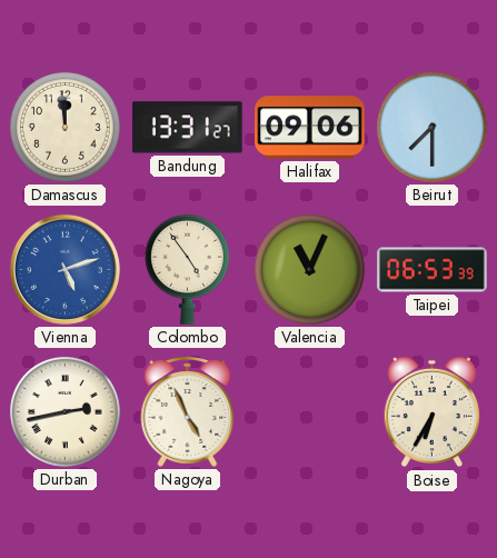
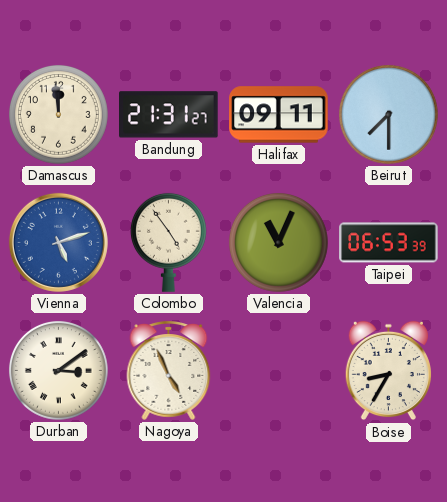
Bandung: 13:31 -> 21:31 (169, 115)
Halifax: 09:06 -> 09:11 (279, 115)
Durban: 2:43 -> 3:09 (58, 370)
Boise: 6:35 -> 8:35 (388, 371)
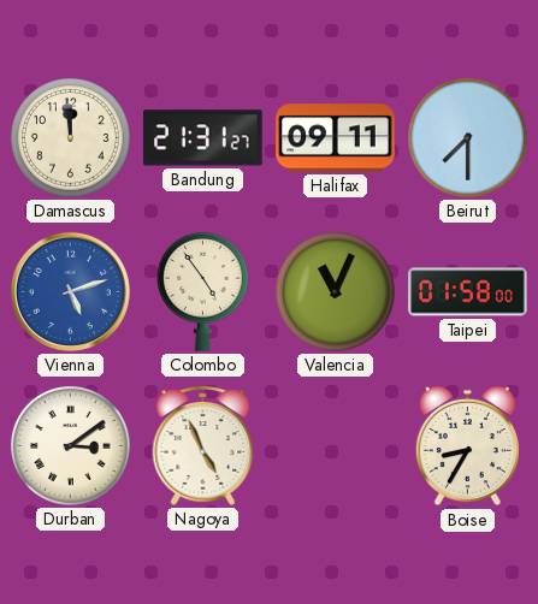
Taipei: 06:53 -> 01:58 (468, 292)
